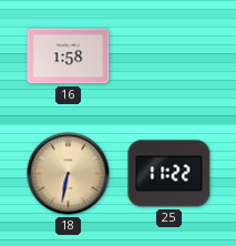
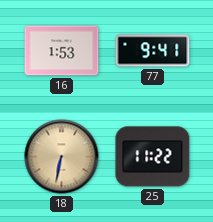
16: 1:58 -> 1:53 (62, 51)
77: none -> 9:41 (153, 51)
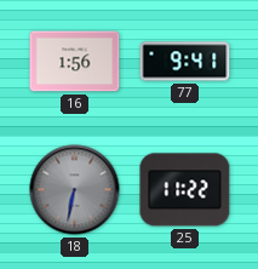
16: 1:53 -> 1:56 (75, 62)
18 dial: champagne -> grey (75, 190)
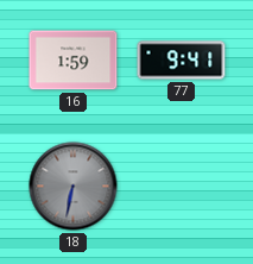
16: 1:56 -> 1:59 (74, 61)
25: 11:22 -> none (185, 190)
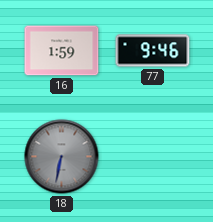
77: 9:41 -> 9:46 (153, 51)
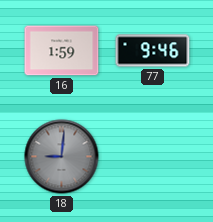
18: 6:32 -> 9:01 (62, 157)
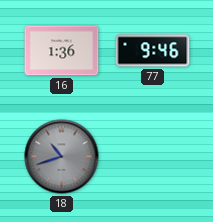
16: 1:59 -> 1:36 (62, 51)
18: 9:01 -> 10:42 (62, 157)
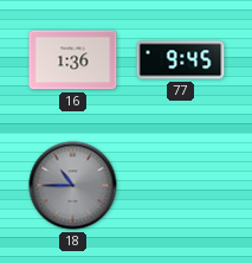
77: 9:46 -> 9:45 (181, 60)
18: 10:42 -> 10:45 (73, 186)
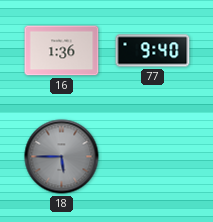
77: 9:45 -> 9:40 (153, 51)
18: 10:45 -> 5:45 (62, 157)
